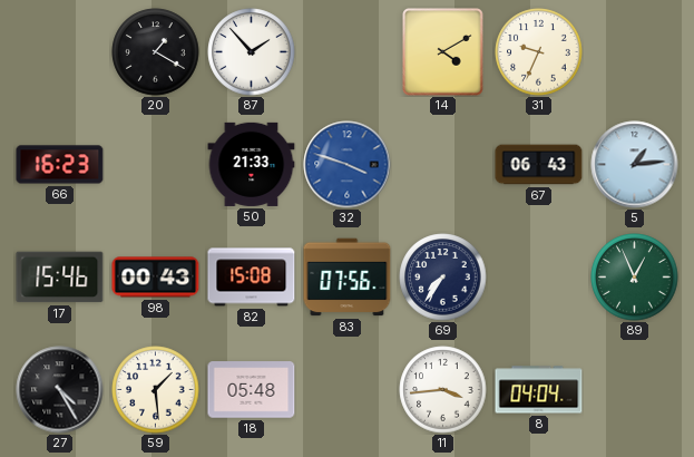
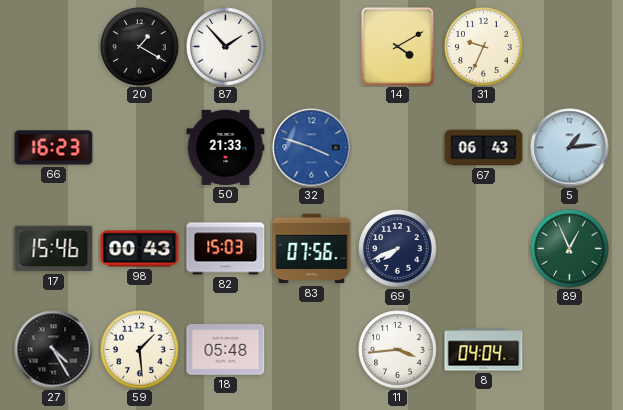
82: 15:08 -> 15:03 (226, 249)
69: 7:36 -> 7:41 (398, 249)
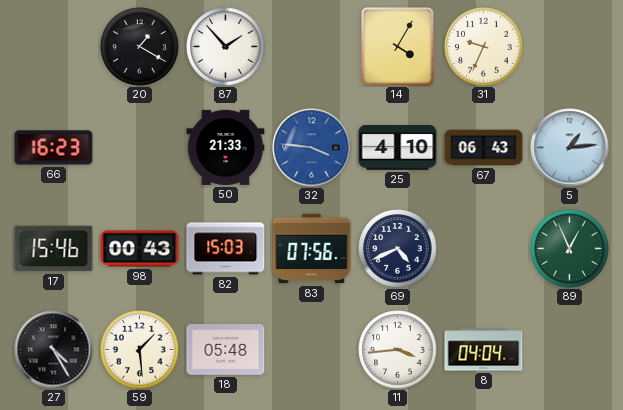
14: 4:10 -> 4:05 (398, 47)
32: 3:48 -> 3:46 (312, 148)
25: none -> 4:10 (398, 148)
69: 7:41 -> 4:41 (398, 249)
